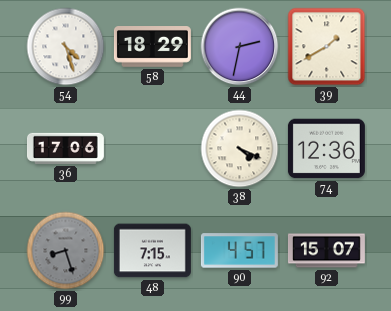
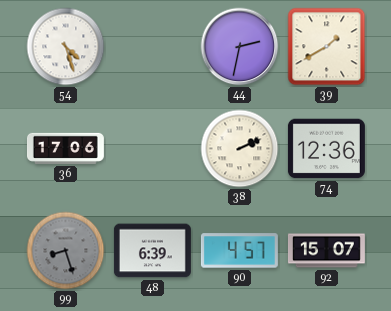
58: 18:29 -> none (152, 47)
38: 4:19 -> 2:11 (240, 149)
48: 7:15 -> 6:39 (152, 251)
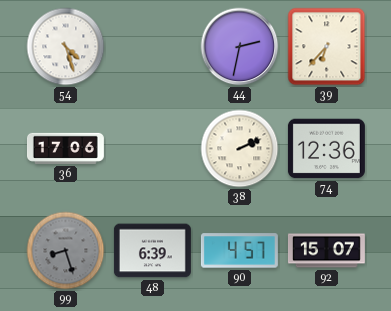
39: 1:40 -> 6:37 (327, 47)
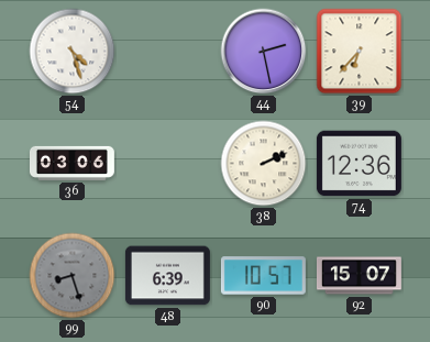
44: 2:32 -> 2:28 (264, 52)
36: 17:06 -> 03:06 (71, 163)
90: 4:57 -> 10:57 (263, 276)
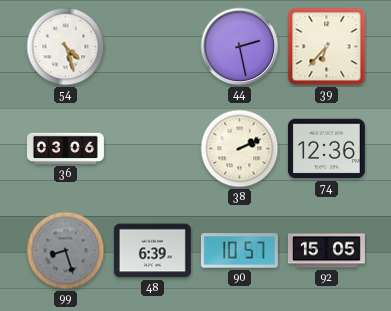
92: 15:07 -> 15:05 (326, 251)
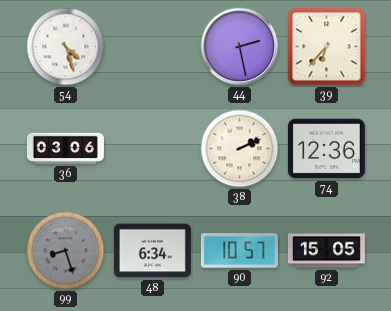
48: 6:39 -> 6:34 (152, 251)
